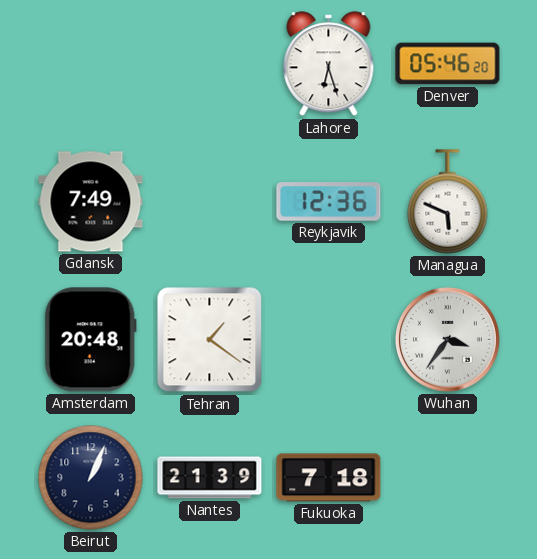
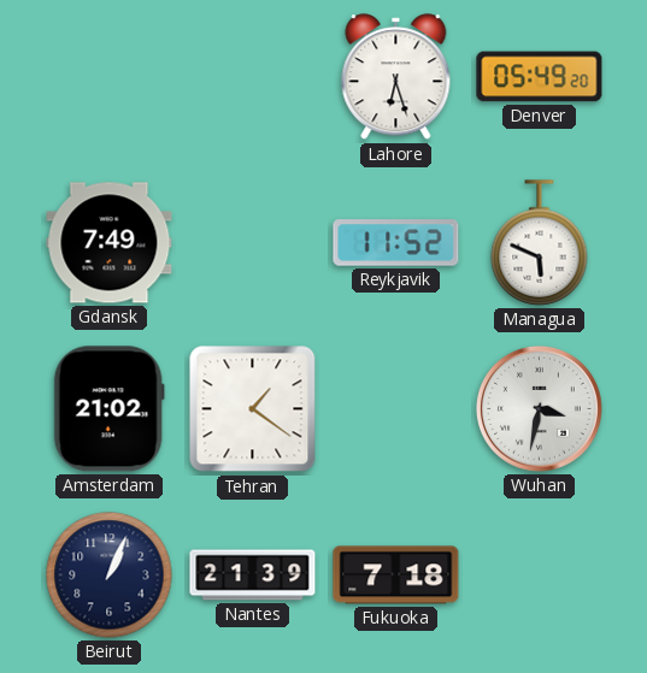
Denver: 05:46 -> 05:49 (540, 77)
Reykjavik: 12:36 -> 11:52 (396, 243)
Amsterdam: 20:48 -> 21:02 (108, 409)
Wuhan: 3:36 -> 3:32 (539, 408)
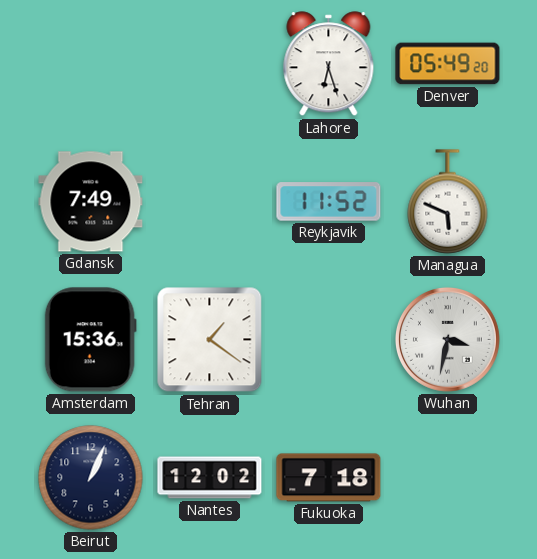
Amsterdam: 21:02 -> 15:36 (90, 340)
Nantes: 21:39 -> 12:02 (210, 478)
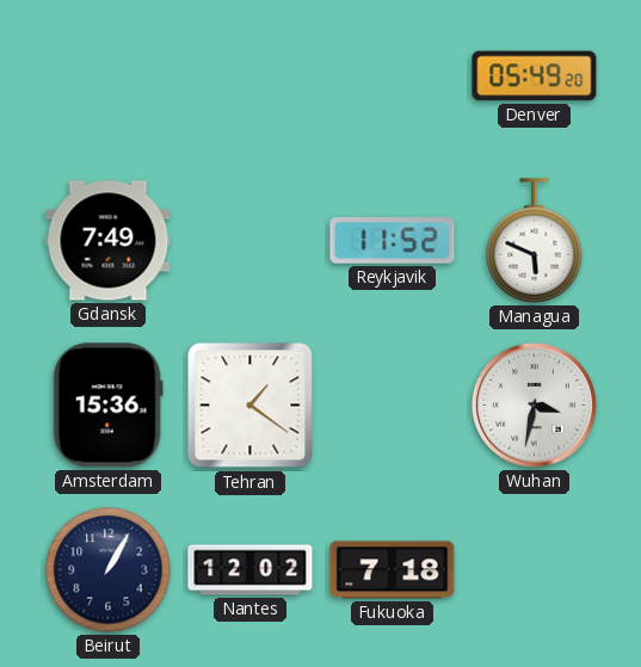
Lahore: 6:27 -> none (329, 64)
Beirut: 1:04 -> 1:05 (109, 570)
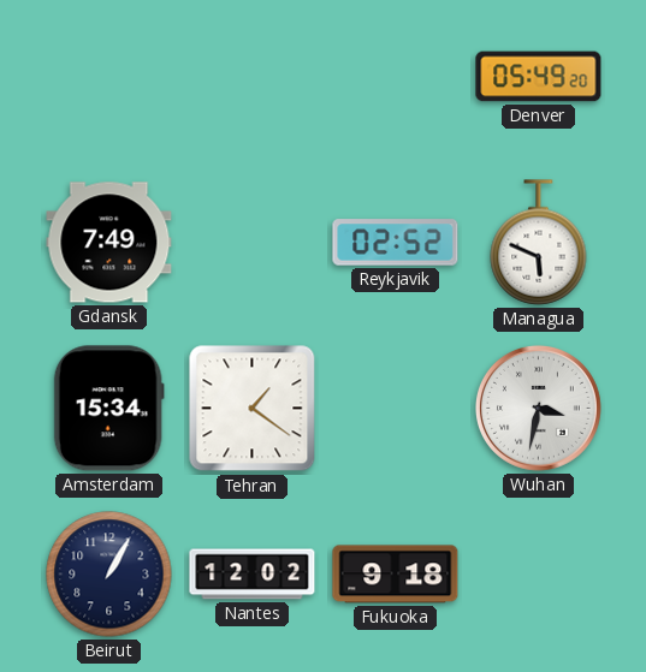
Reykjavik: 11:52 -> 02:52 (396, 243)
Amsterdam: 15:36 -> 15:34 (108, 409)
Fukuoka: 7:18 -> 9:18 (396, 575)
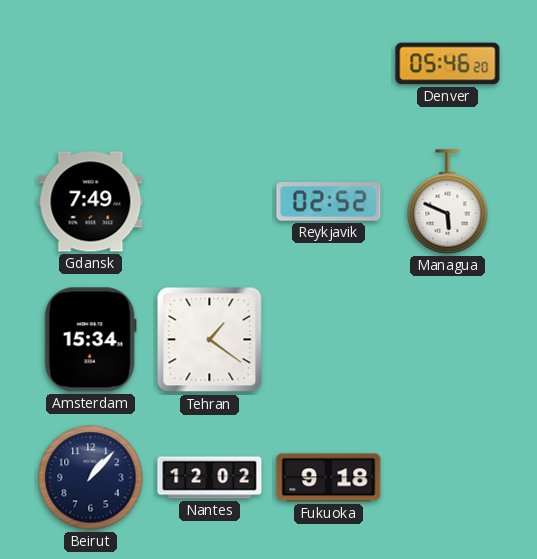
Denver: 05:49 -> 05:46 (448, 64)
Wuhan: 3:32 -> none (538, 408)
Beirut: 1:05 -> 1:07 (91, 478)
